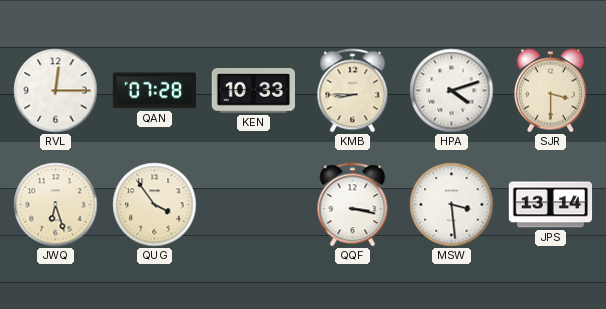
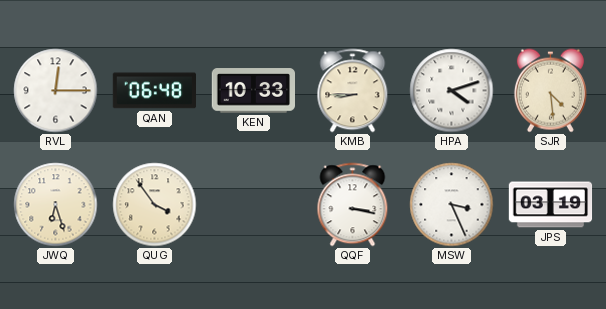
QAN: 07:28 -> 06:48 (154, 91)
SJR: 3:30 -> 4:29 (550, 91)
MSW: 3:29 -> 3:26 (452, 205)
JPS: 13:14 -> 03:19 (551, 205)
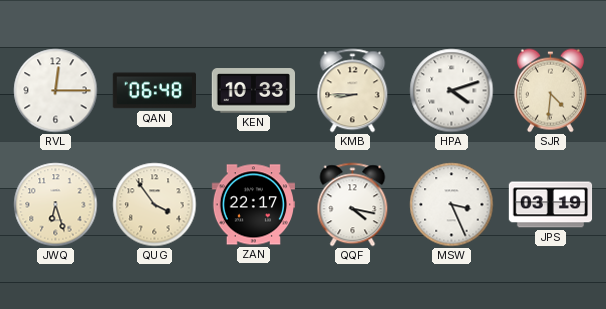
SJR: 4:29 -> 4:31 (550, 91)
ZAN: none -> 22:17 (253, 205)
QQF: 3:17 -> 4:17 (353, 205)
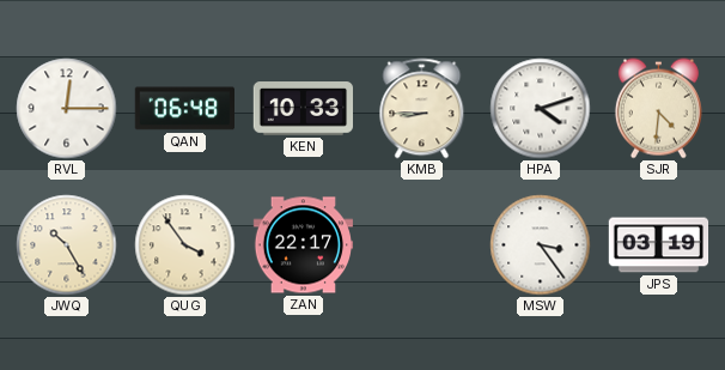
JWQ: 6:27 -> 10:25 (67, 245)
QQF: 4:17 -> none (353, 205)
MSW: 3:26 -> 3:24 (541, 245)
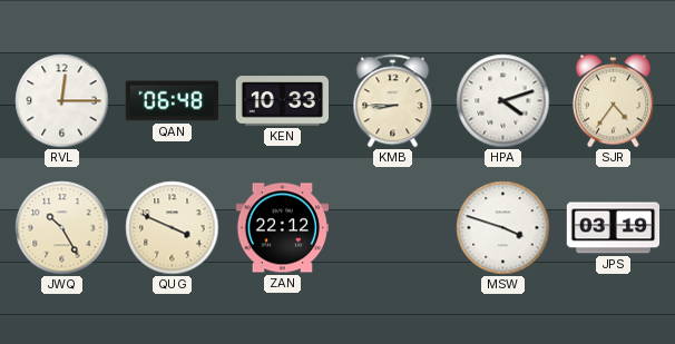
SJR: 4:31 -> 4:36 (613, 101)
QUG: 3:54 -> 3:49 (173, 228)
ZAN: 22:17 -> 22:12 (282, 228)
MSW: 3:24 -> 3:48 (503, 228)
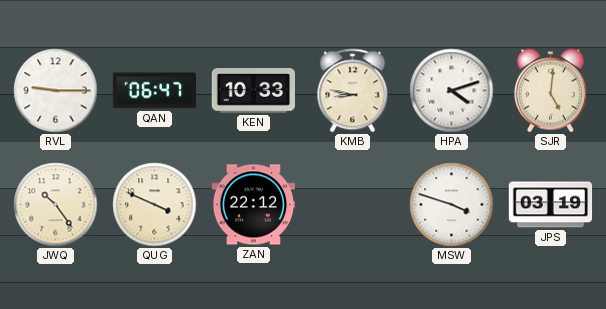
RVL: 12:15 -> 9:15 (56, 91)
QAN: 06:48 -> 06:47 (154, 91)
KMB: 8:45 -> 8:47 (353, 91)
SJR: 4:36 -> 5:01 (550, 91)
JWQ: 10:25 -> 10:24 (56, 205)
